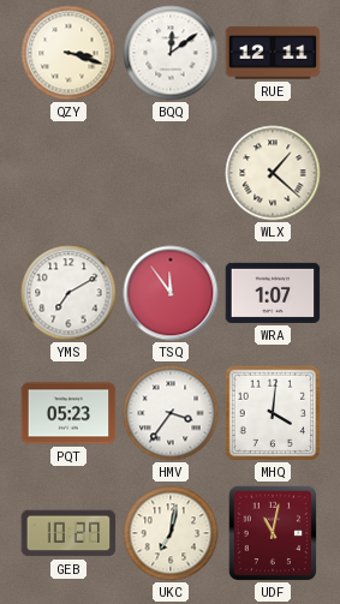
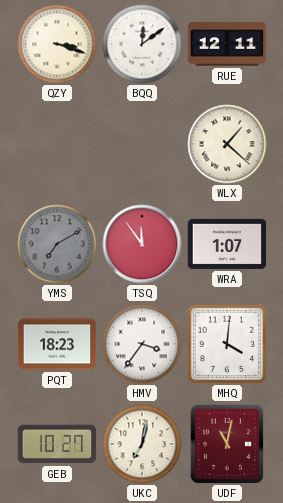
YMS dial: white -> grey (57, 244)
PQT: 05:23 -> 18:23 (57, 344)
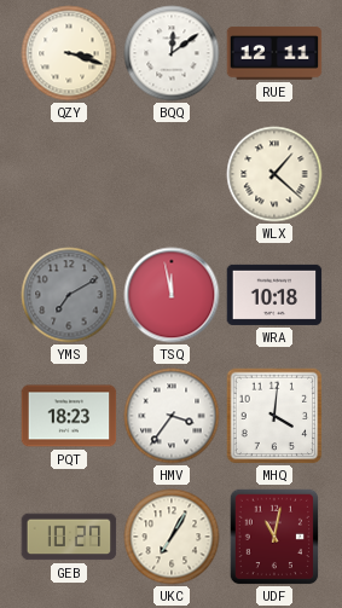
TSQ: 11:54 -> 11:58 (172, 295)
WRA: 1:07 -> 10:18 (274, 295)
UKC: 7:02 -> 7:05 (172, 537)
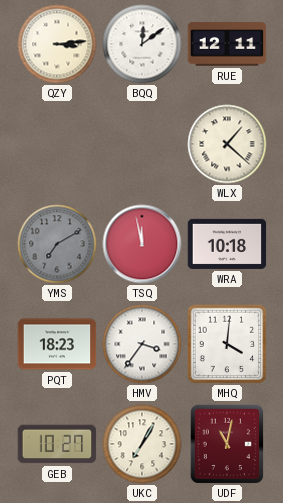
QZY: 3:18 -> 3:14 (57, 44)
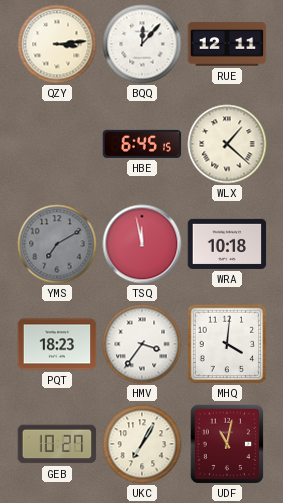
BQQ: 12:09 -> 12:07 (142, 44)
HBE: none -> 6:45 (142, 144)
